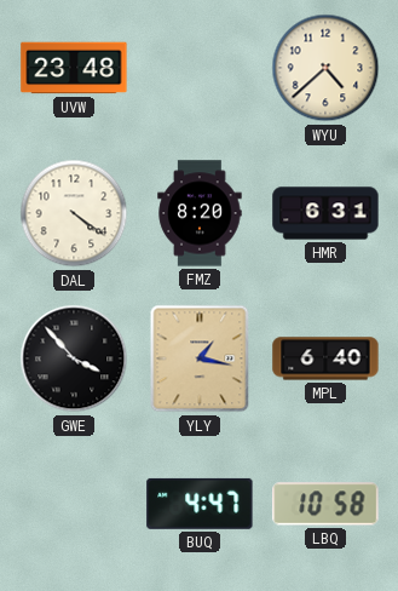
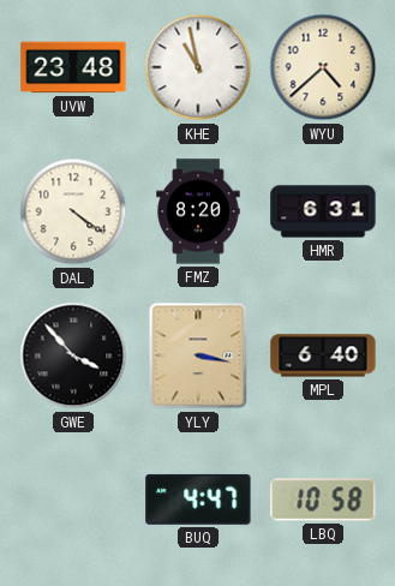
KHE: none -> 10:58 (198, 67)
YLY: 1:17 -> 3:17 (198, 355)
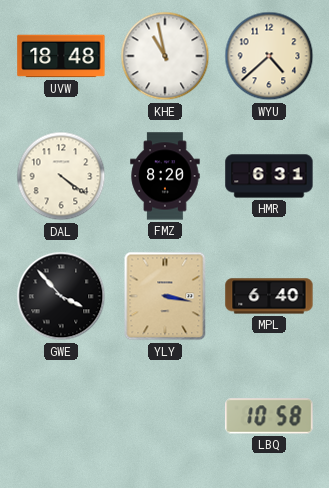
UVW: 23:48 -> 18:48 (61, 56)
BUQ: 4:47 -> none (198, 500)
